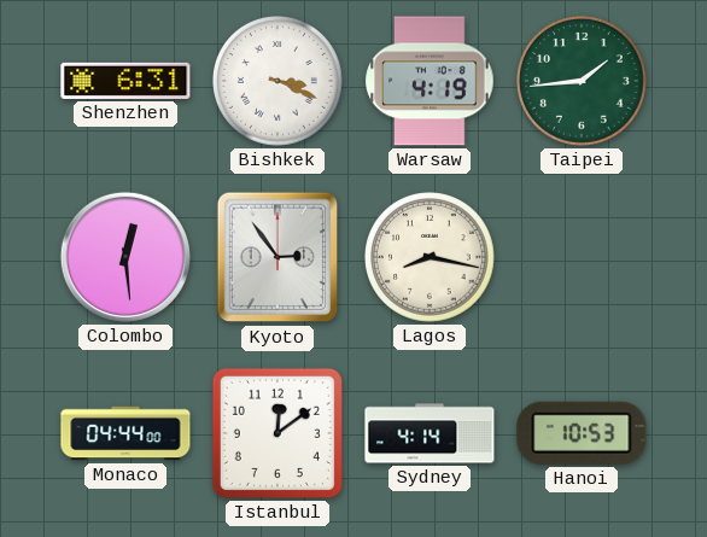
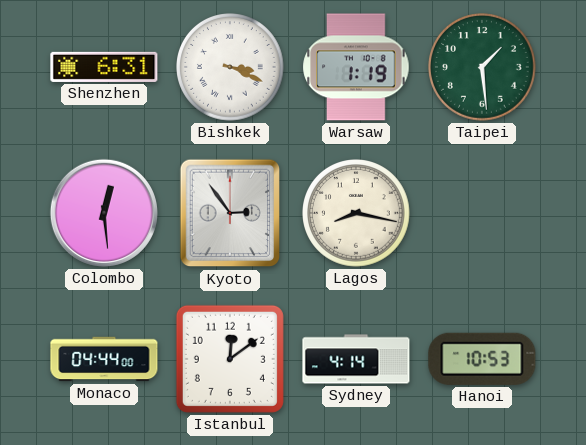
Warsaw: 4:19 -> 1:19 (356, 67)
Taipei: 1:44 -> 1:29 (483, 68)
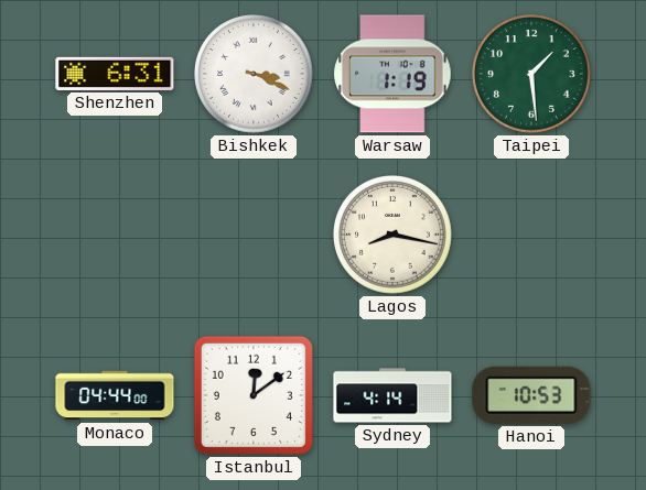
Colombo: 12:29 -> none (104, 213)
Kyoto: 2:54 -> none (230, 213)
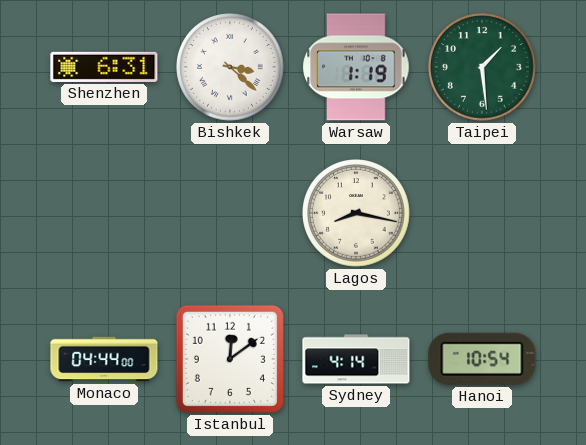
Bishkek: 3:19 -> 3:22 (231, 68)
Hanoi: 10:53 -> 10:54 (482, 359)
